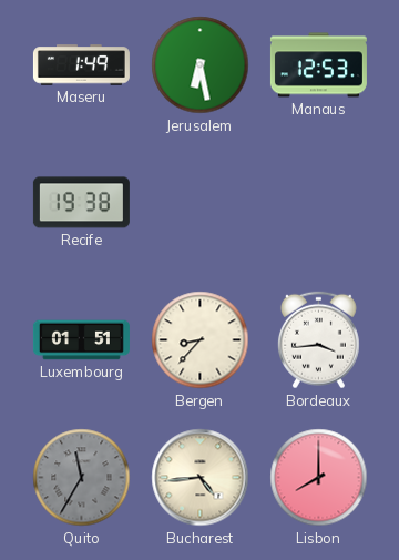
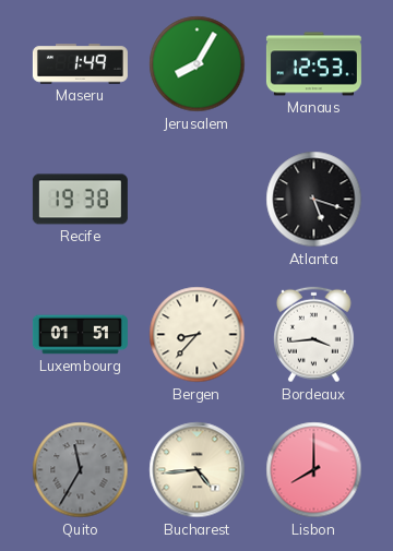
Jerusalem: 6:28 -> 8:05 (198, 64)
Atlanta: none -> 5:18 (314, 200)
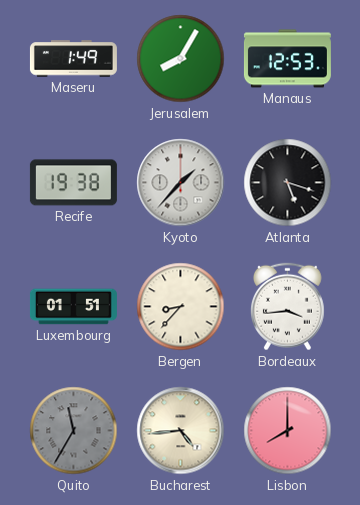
Kyoto: none -> 1:37 (181, 183)
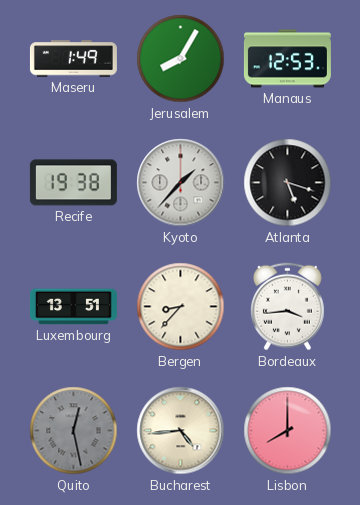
Luxembourg: 01:51 -> 13:51 (73, 307)
Quito: 11:35 -> 12:28 (74, 431)
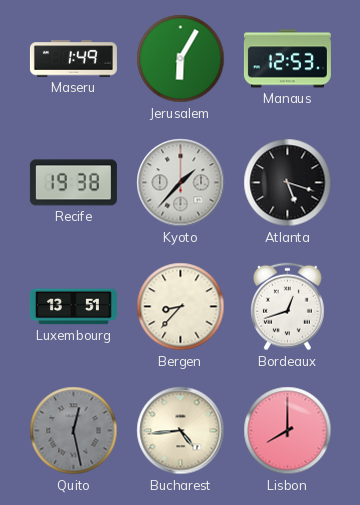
Jerusalem: 8:05 -> 6:05 (181, 59)
Bordeaux: 3:44 -> 12:42 (287, 307)
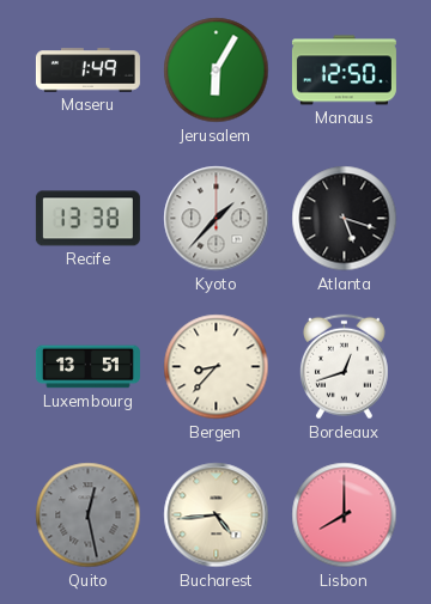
Manaus: 12:53 -> 12:50 (344, 71)
Recife: 19:38 -> 13:38 (87, 219)
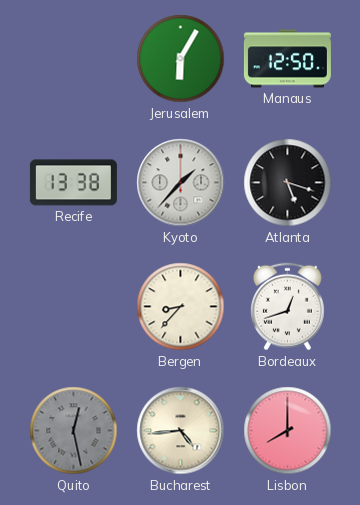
Maseru: 1:49 -> none (87, 71)
Luxembourg: 13:51 -> none (87, 367)
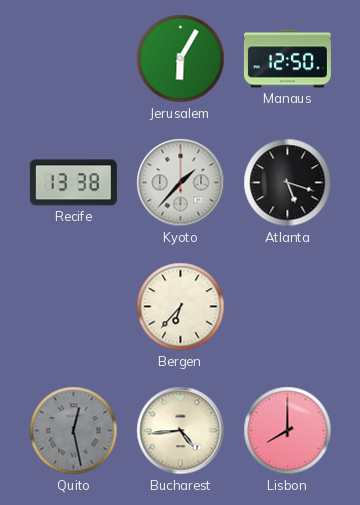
Bergen: 8:37 -> 6:37 (181, 307)
Bordeaux: 12:42 -> none (287, 307)
